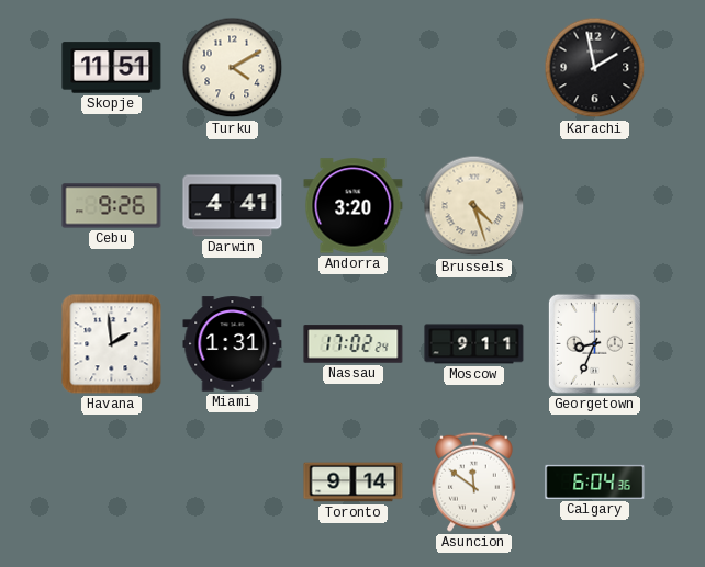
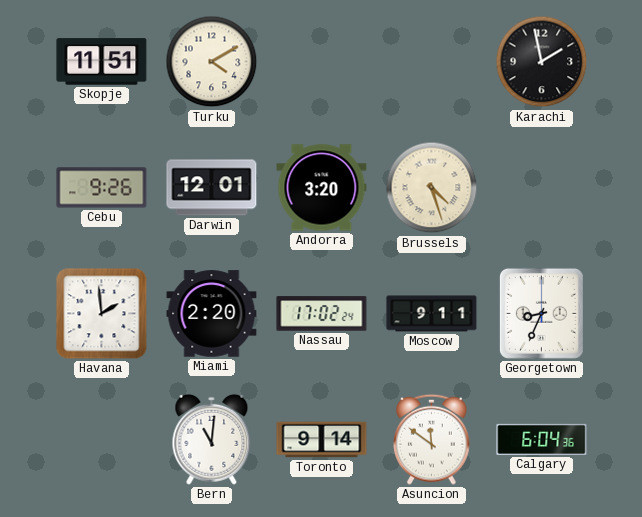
Darwin: 4:41 -> 12:01 (212, 188)
Miami: 1:31 -> 2:20 (212, 314)
Bern: none -> 11:01 (212, 439)
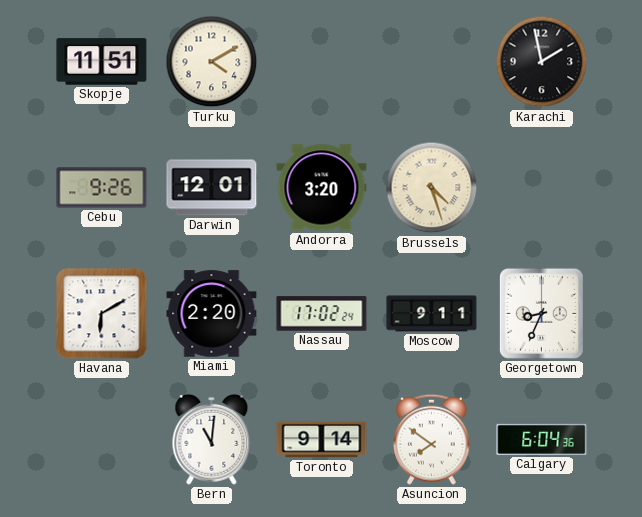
Havana: 1:59 -> 6:10 (102, 314)
Asuncion: 11:51 -> 7:51 (432, 439)
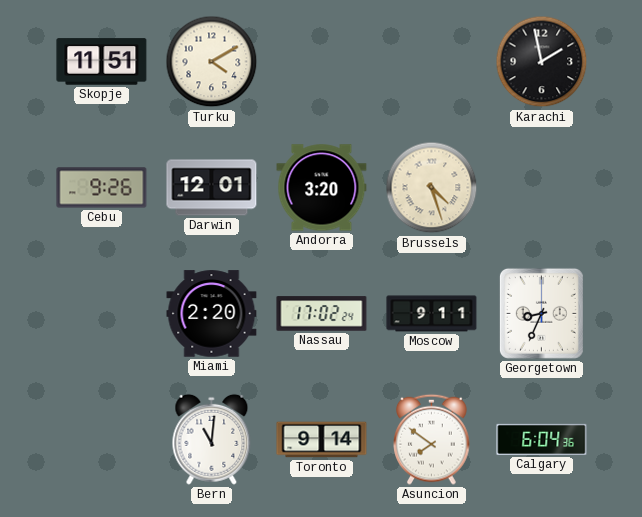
Havana: 6:10 -> none (102, 314)
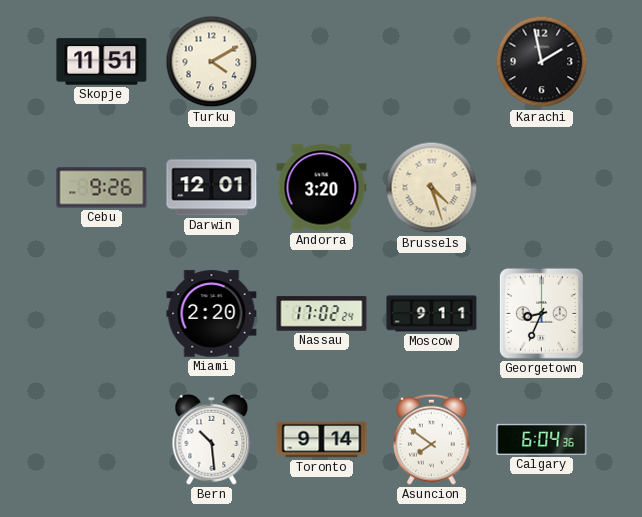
Bern: 11:01 -> 10:29 (212, 439)
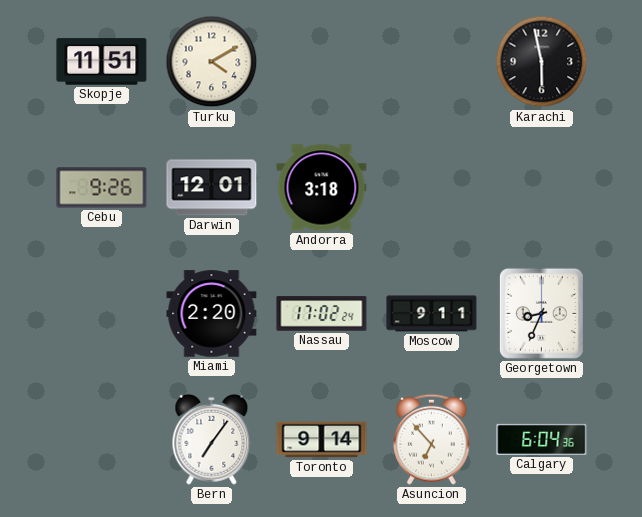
Karachi: 1:58 -> 5:58 (542, 62)
Andorra: 3:20 -> 3:18 (322, 188)
Brussels: 4:27 -> none (432, 188)
Bern: 10:29 -> 7:06 (212, 439)
Asuncion: 7:51 -> 6:53 (432, 439)
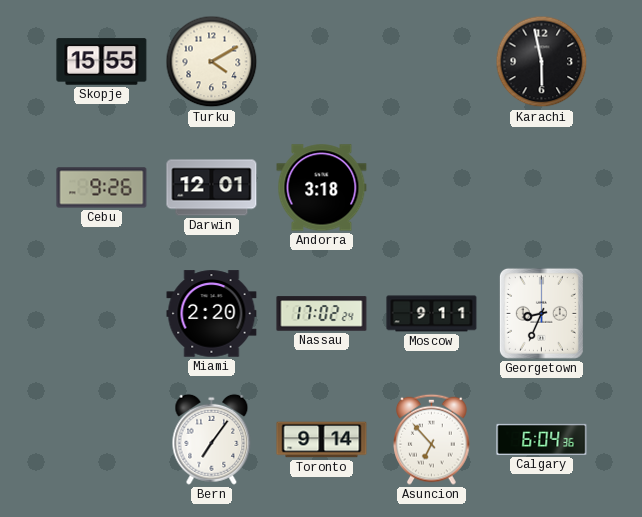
Skopje: 11:51 -> 15:55 (102, 62)
